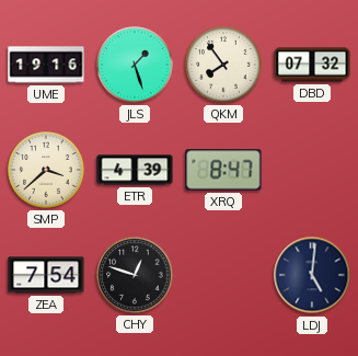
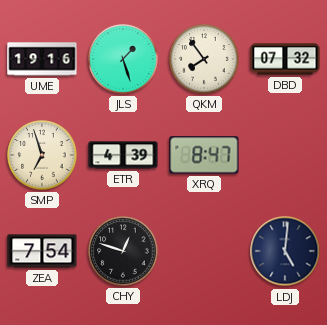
SMP: 3:38 -> 6:57 (42, 155)
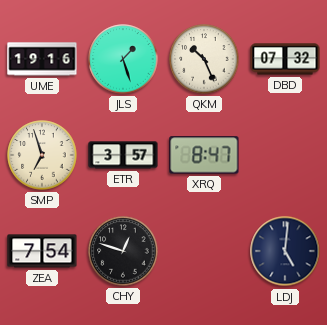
QKM: 7:54 -> 10:26 (204, 59)
ETR: 4:39 -> 3:57 (123, 155)
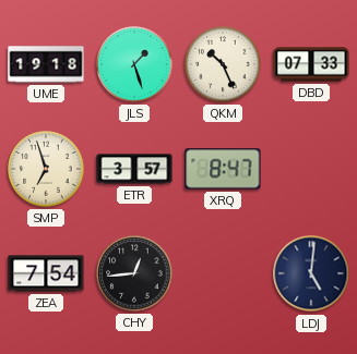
UME: 19:16 -> 19:18 (46, 64)
DBD: 07:32 -> 07:33 (311, 64)
CHY: 12:48 -> 12:44 (134, 273)
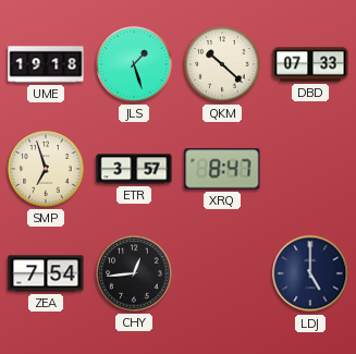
QKM: 10:26 -> 10:22 (222, 64)
LDJ: 5:01 -> 5:00 (310, 273)
